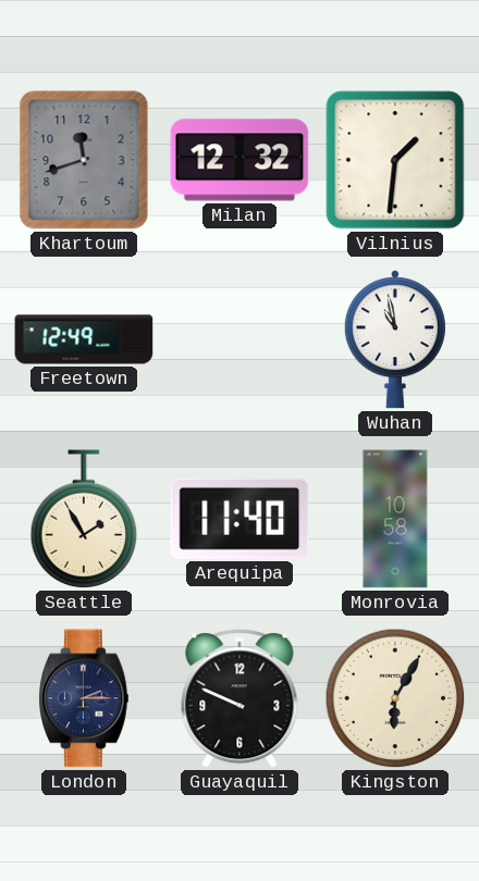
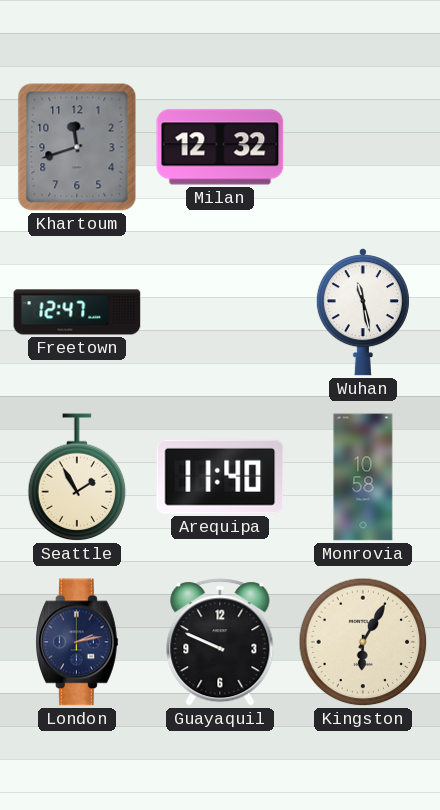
Vilnius: 1:31 -> none (395, 160)
Freetown: 12:49 -> 12:47 (77, 312)
Wuhan: 10:58 -> 11:28 (363, 312)
London: 2:15 -> 2:13 (78, 642)
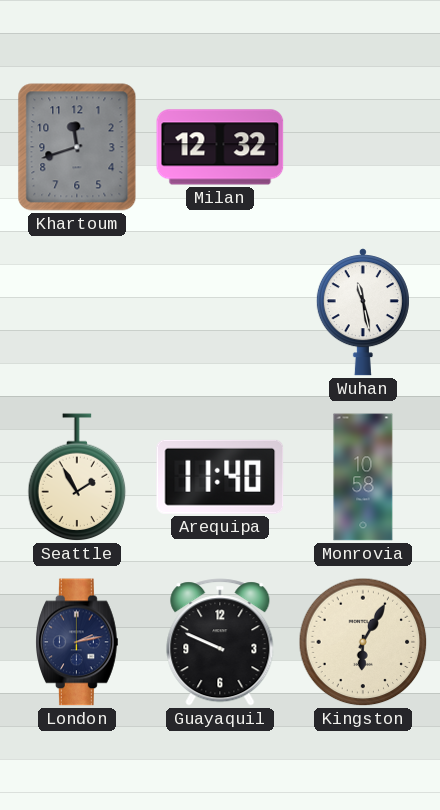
Freetown: 12:47 -> none (77, 312)
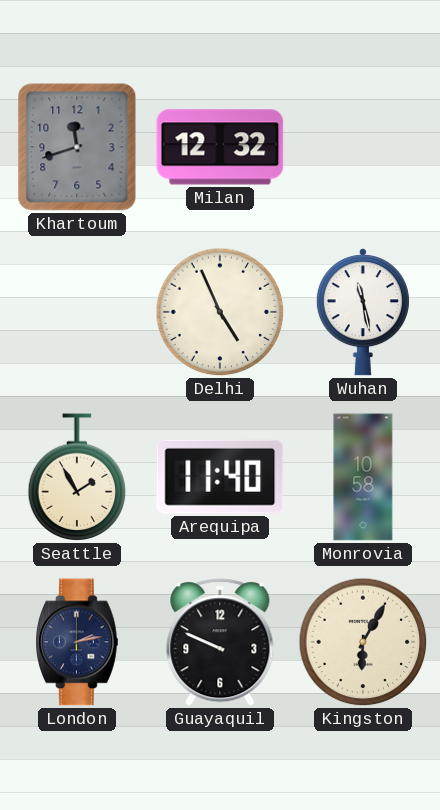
Delhi: none -> 4:56 (220, 312)
